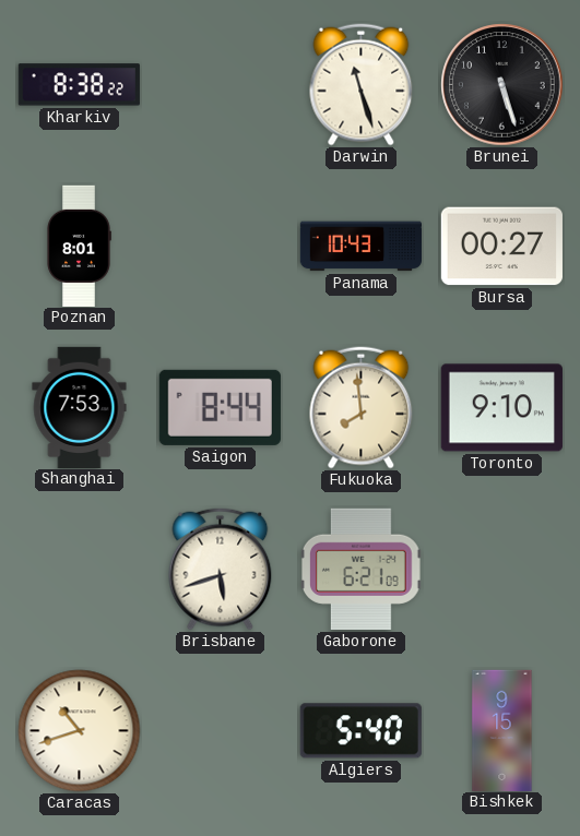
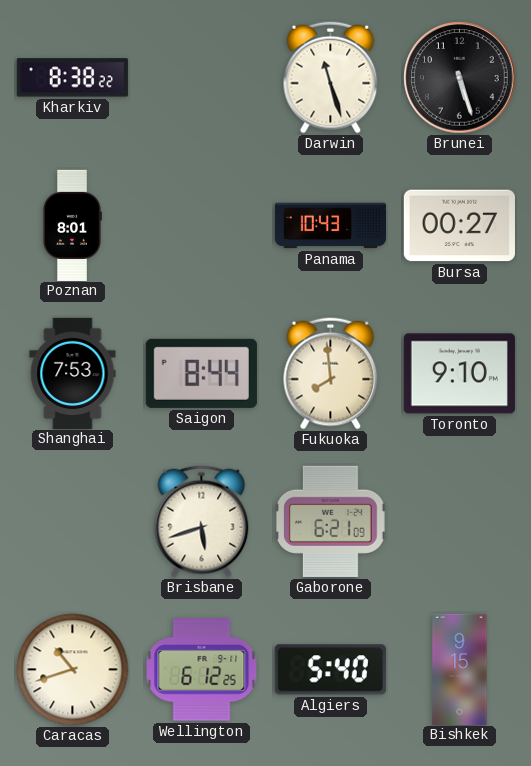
Wellington: none -> 6:12 (202, 670)
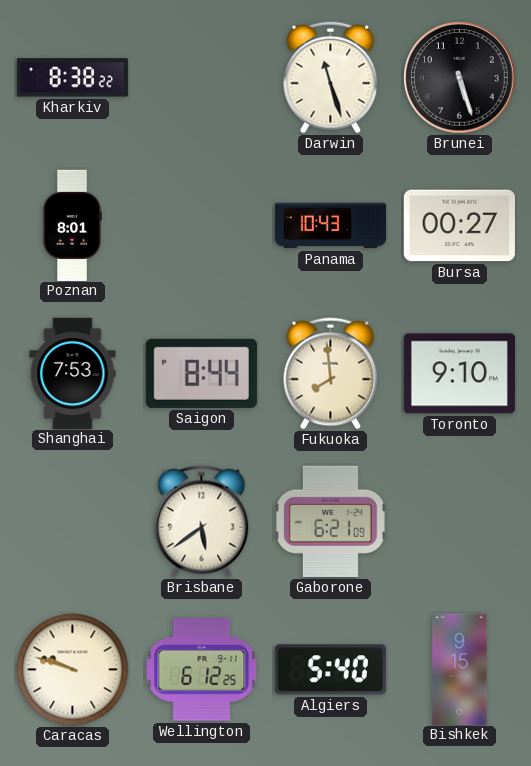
Brisbane: 5:42 -> 5:39 (202, 522)
Caracas: 10:42 -> 9:48 (73, 670)
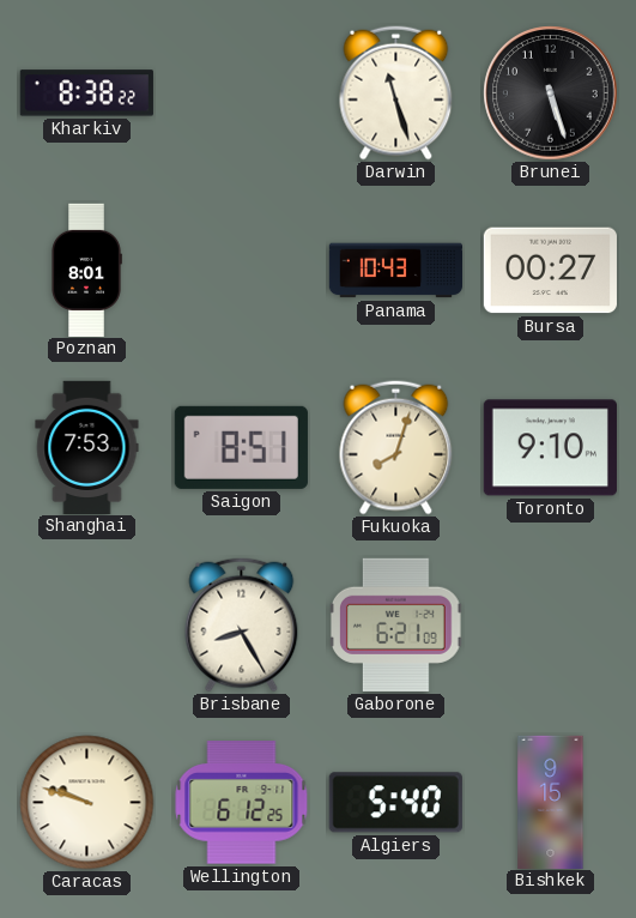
Saigon: 8:44 -> 8:51 (241, 447)
Fukuoka: 7:59 -> 8:03 (396, 448)
Brisbane: 5:39 -> 8:25 (242, 626)
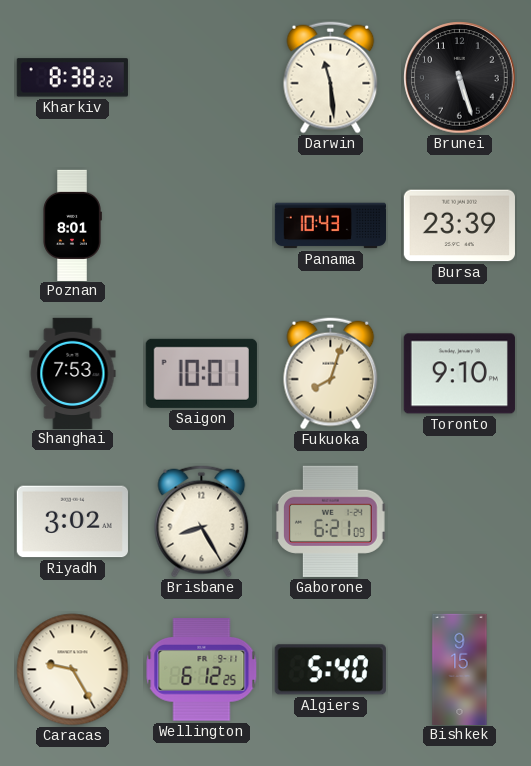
Darwin: 11:27 -> 11:29 (331, 78)
Bursa: 00:27 -> 23:39 (459, 226)
Saigon: 8:51 -> 10:01 (201, 373)
Riyadh: none -> 3:02 (72, 522)
Caracas: 9:48 -> 9:25 (73, 670)
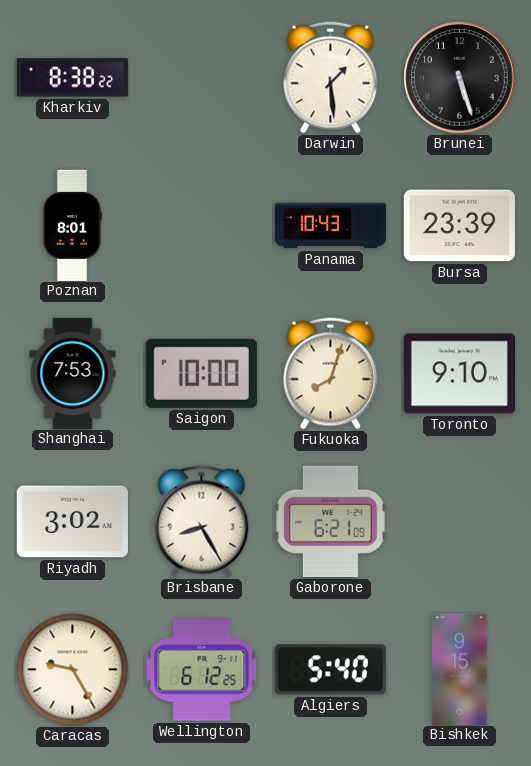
Darwin: 11:29 -> 1:29 (331, 78)
Saigon: 10:01 -> 10:00 (201, 373)
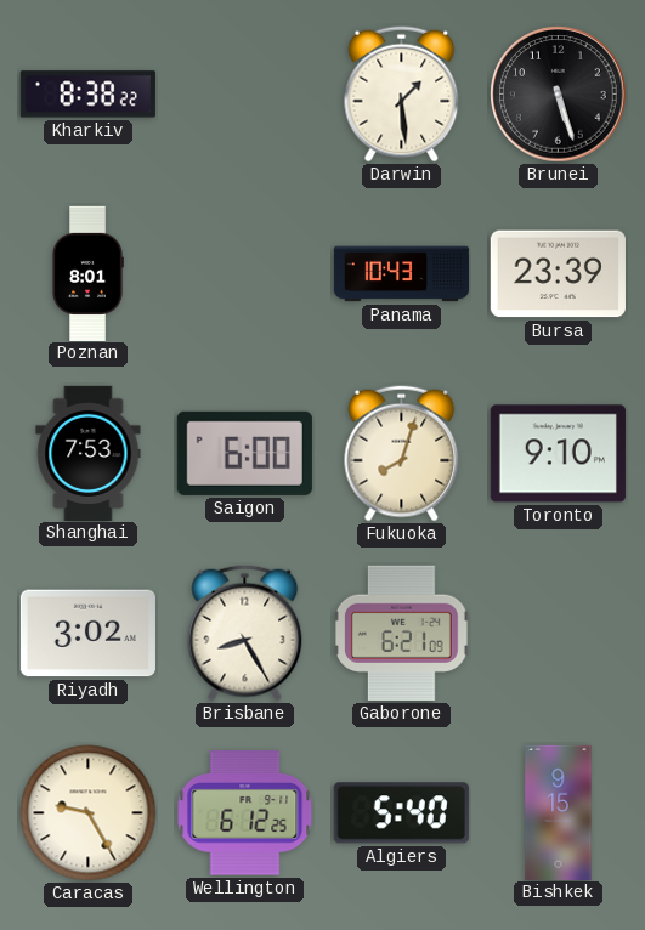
Saigon: 10:00 -> 6:00 (244, 453)
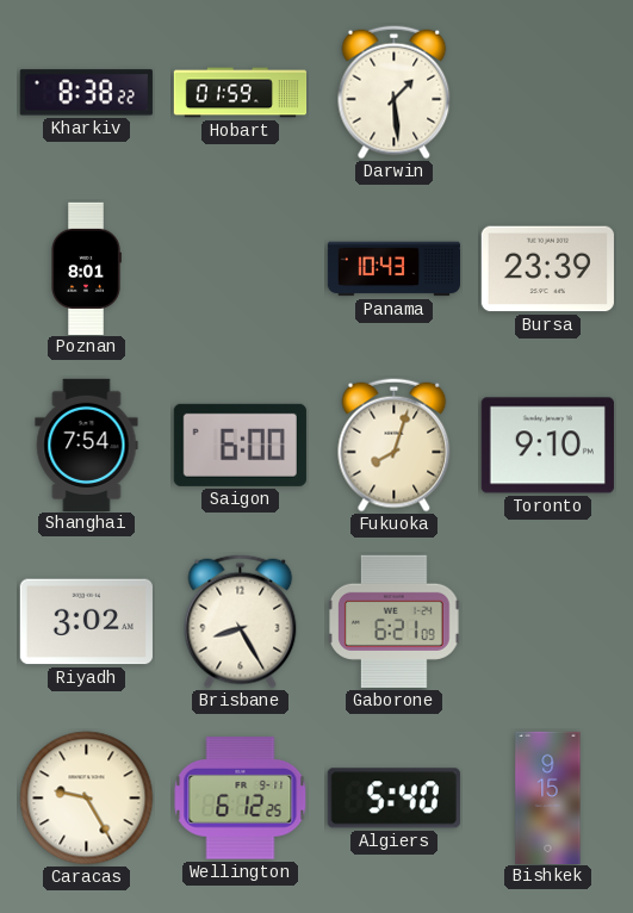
Hobart: none -> 01:59 (241, 93)
Brunei: 5:27 -> none (559, 95)
Shanghai: 7:53 -> 7:54 (87, 445)
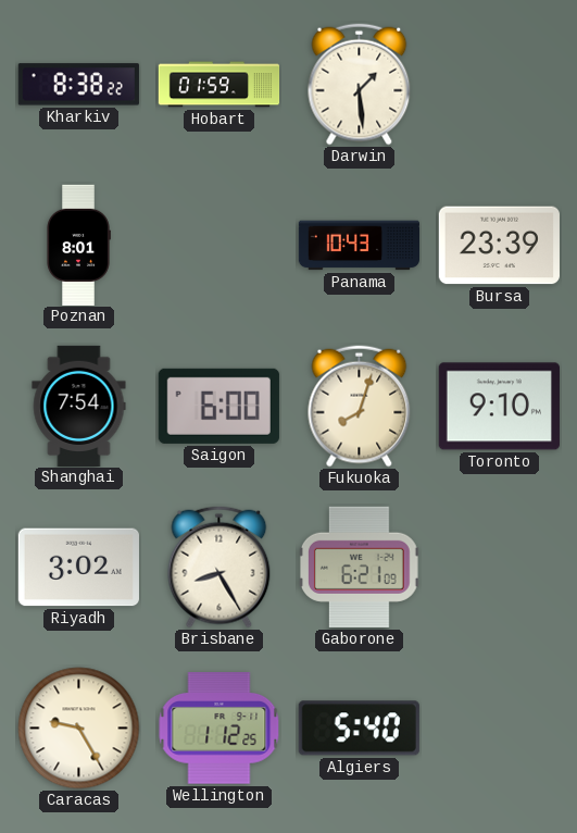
Wellington: 6:12 -> 1:12 (219, 729)
Bishkek: 9:15 -> none (548, 797)
